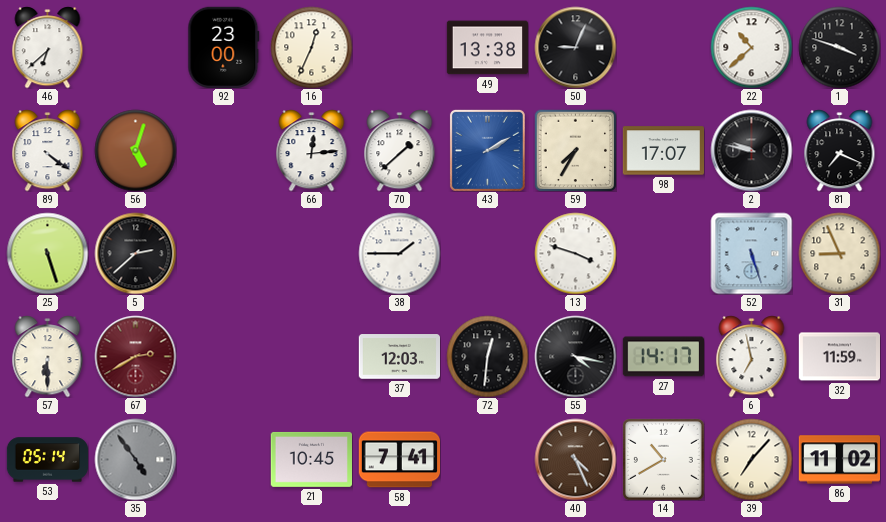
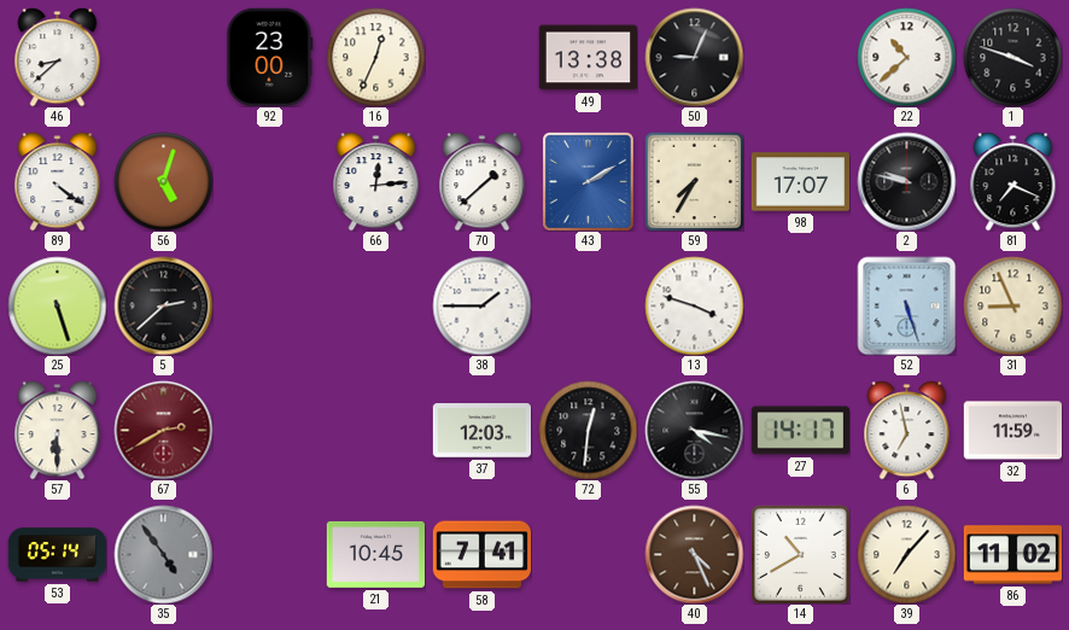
46: 6:38 -> 8:38 (58, 57)
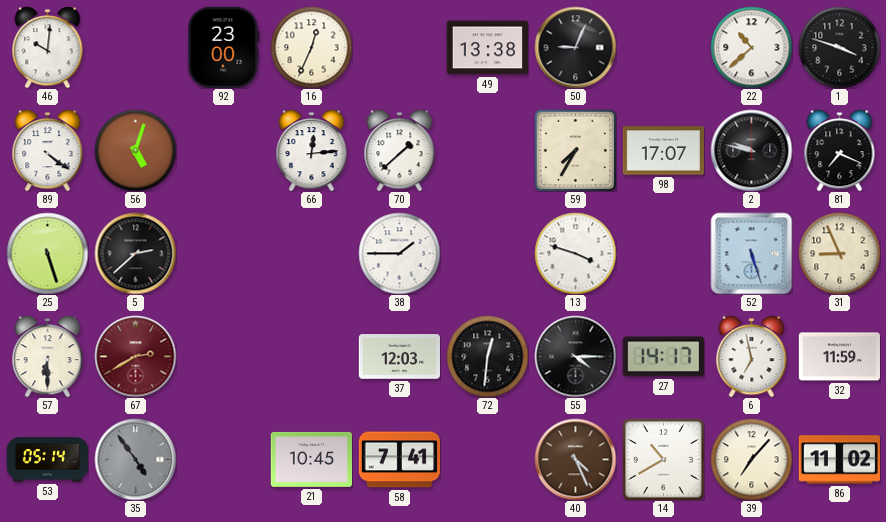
46: 8:38 -> 10:01 (48, 47)
43: 2:10 -> none (588, 181)
55: 4:17 -> 4:15 (575, 356)
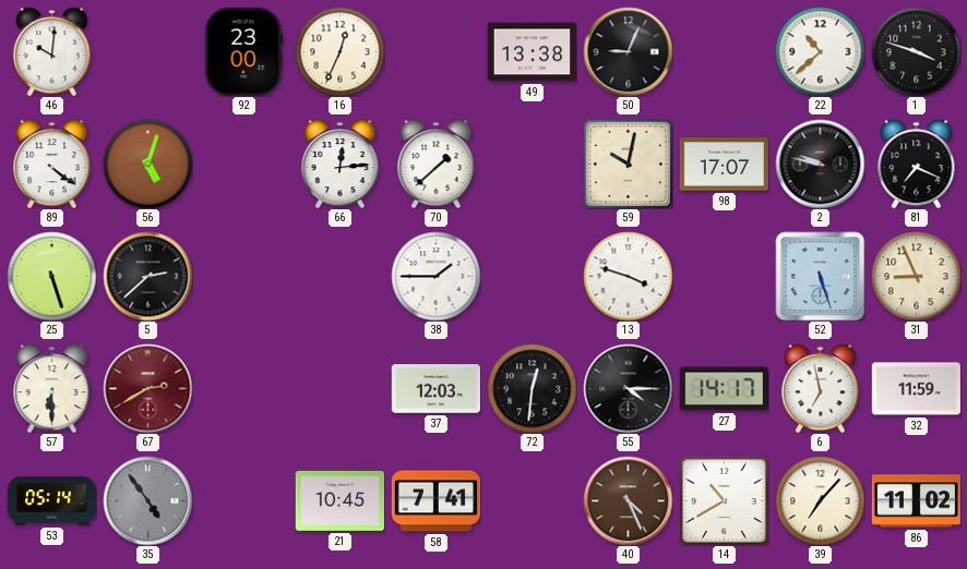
59: 7:35 -> 10:02 (628, 164)
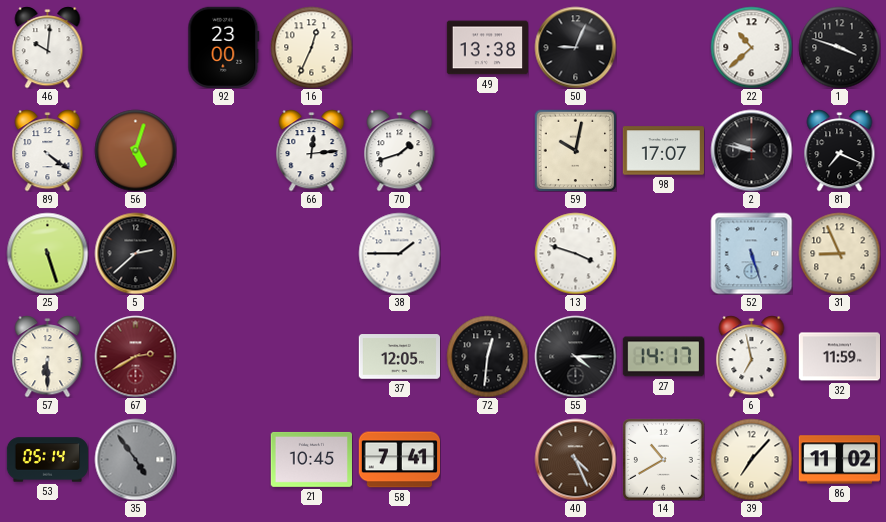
70: 1:38 -> 1:42 (400, 150)
37: 12:03 -> 12:05 (399, 357)
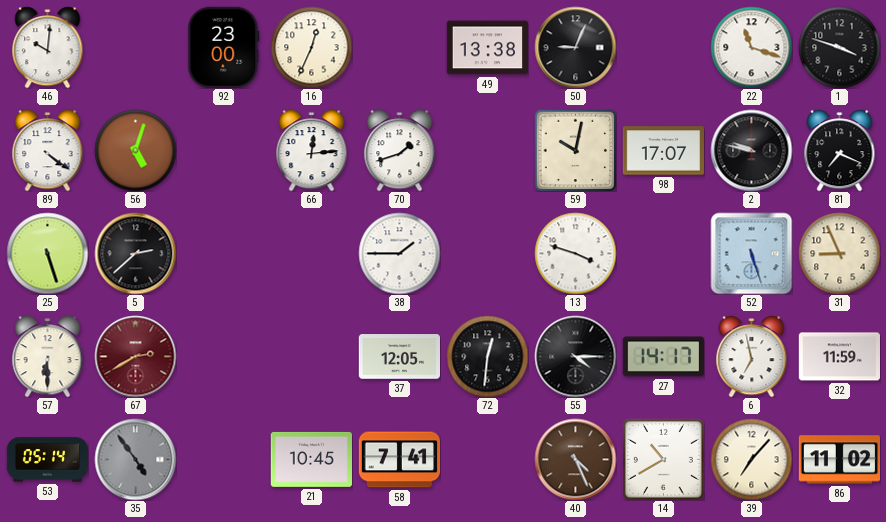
22: 10:38 -> 11:18 (751, 47)
